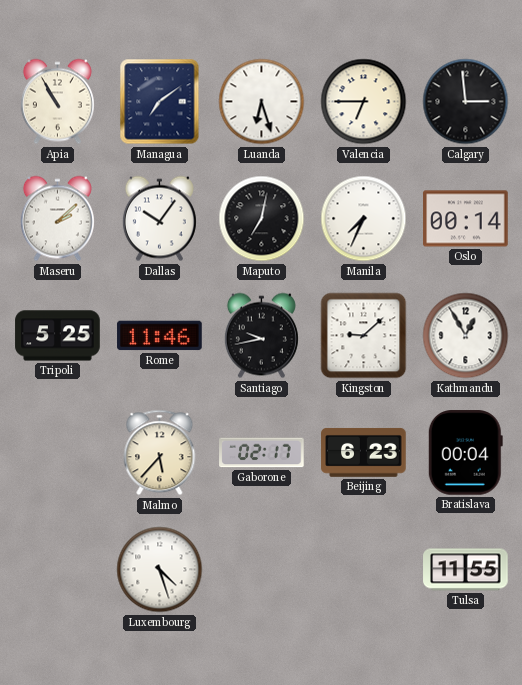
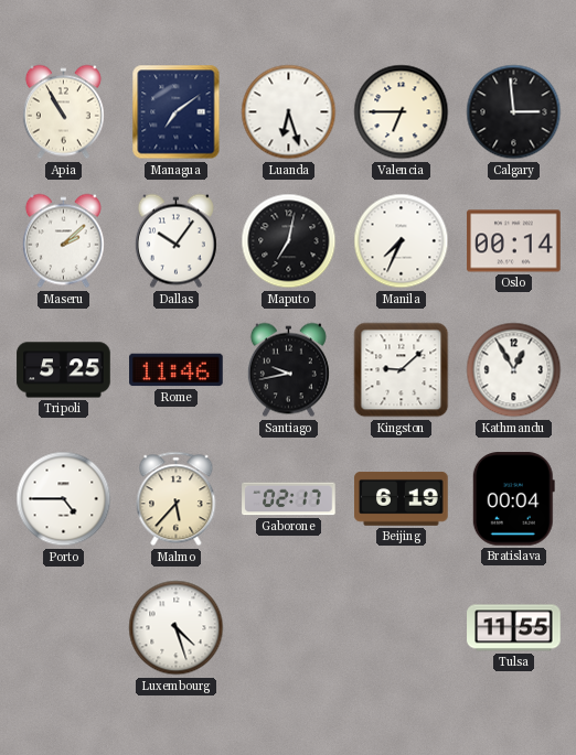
Porto: none -> 4:45 (64, 499)
Beijing: 6:23 -> 6:19 (402, 498)
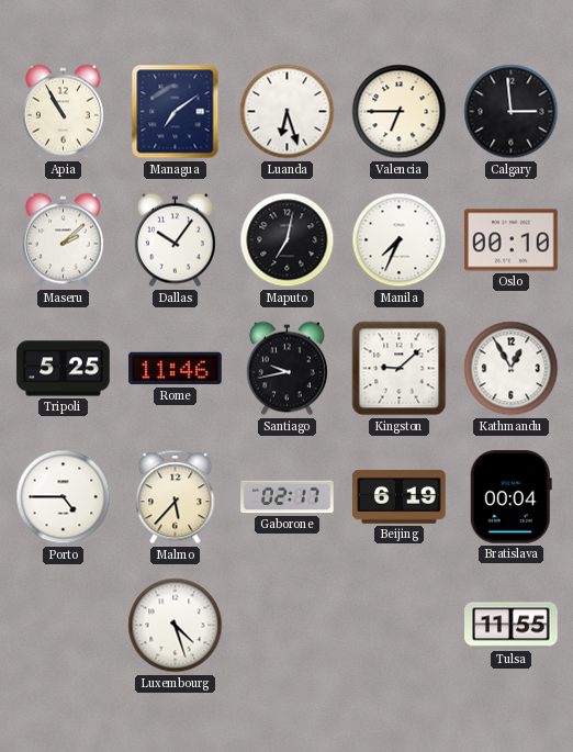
Oslo: 00:14 -> 00:10 (512, 240)
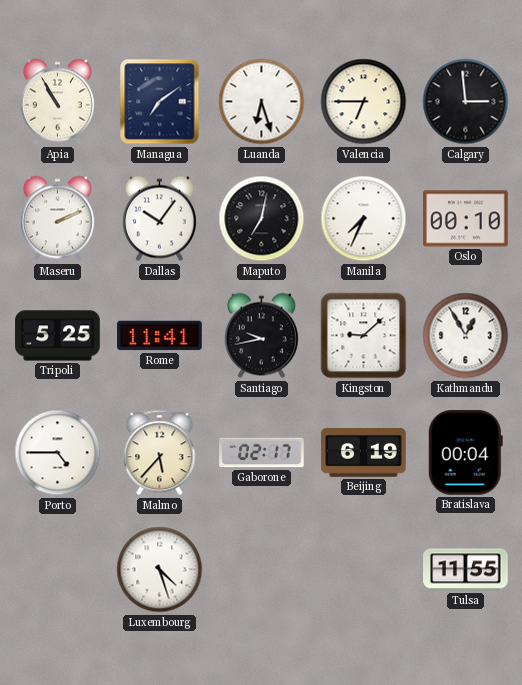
Maseru: 2:08 -> 2:11 (57, 219)
Rome: 11:46 -> 11:41 (160, 336)
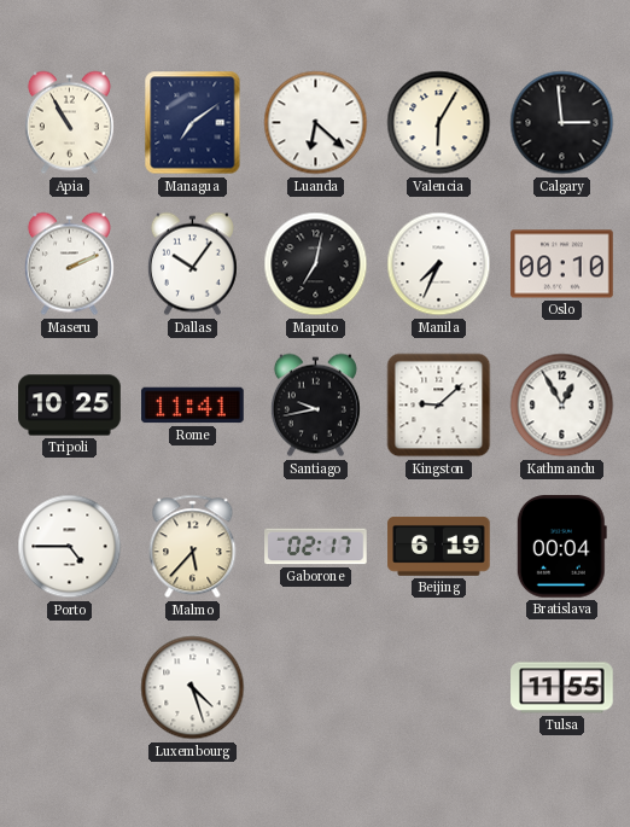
Luanda: 6:27 -> 6:22 (316, 123)
Valencia: 6:45 -> 6:05 (439, 123)
Tripoli: 5:25 -> 10:25 (70, 406)
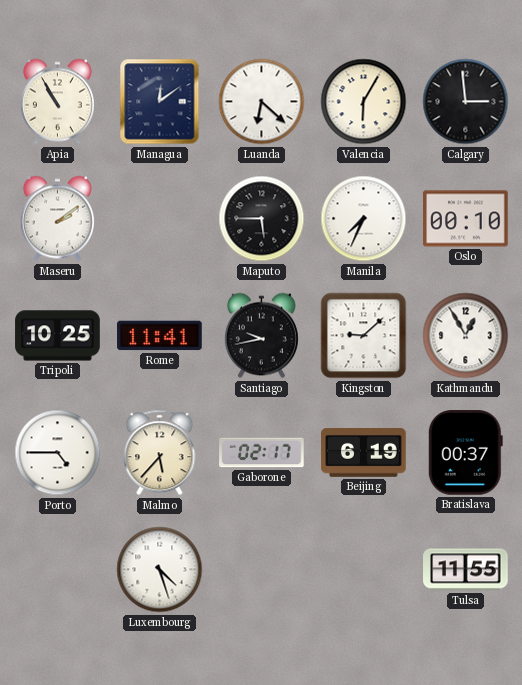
Managua: 7:09 -> 12:09 (160, 102)
Maseru: 2:11 -> 2:09 (57, 219)
Dallas: 10:06 -> none (192, 264)
Maputo: 7:02 -> 5:45 (262, 219)
Bratislava: 00:04 -> 00:37 (465, 453)
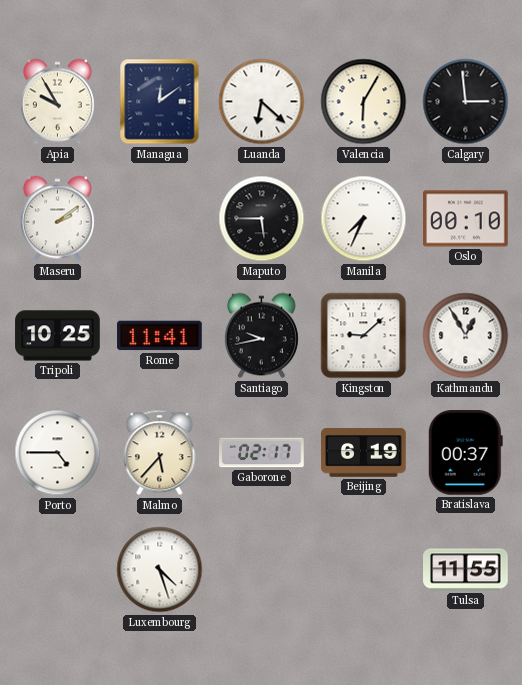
Apia: 10:55 -> 9:55 (57, 102)
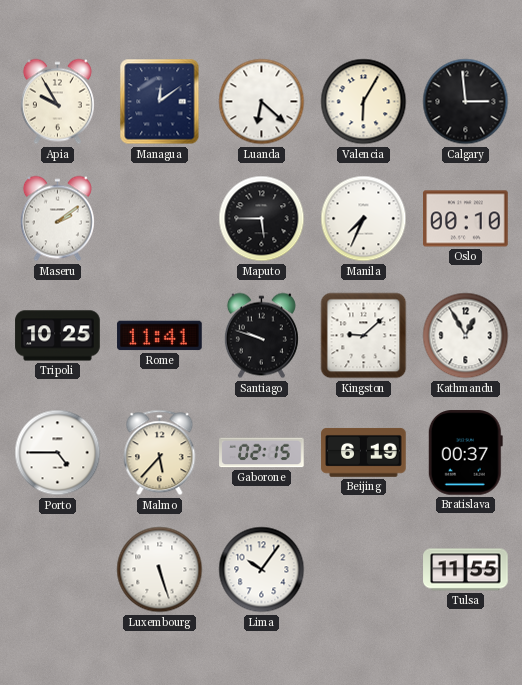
Santiago: 9:43 -> 9:48 (261, 336)
Gaborone: 02:17 -> 02:15 (262, 453)
Luxembourg: 4:27 -> 5:27 (160, 570)
Lima: none -> 10:06 (262, 570)
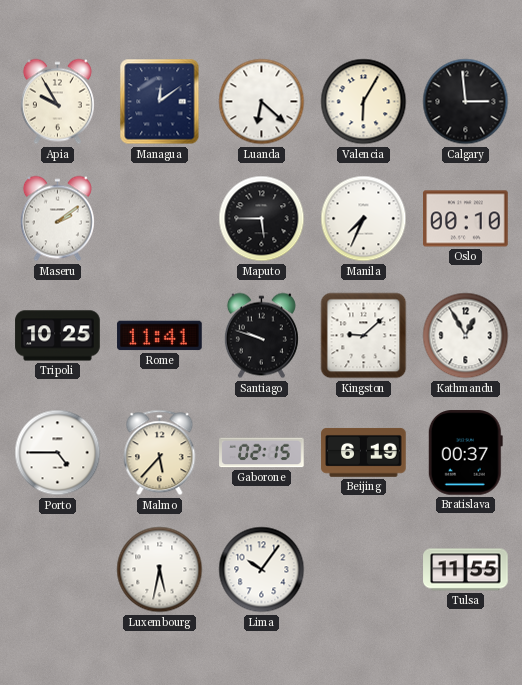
Luxembourg: 5:27 -> 5:32 (160, 570)
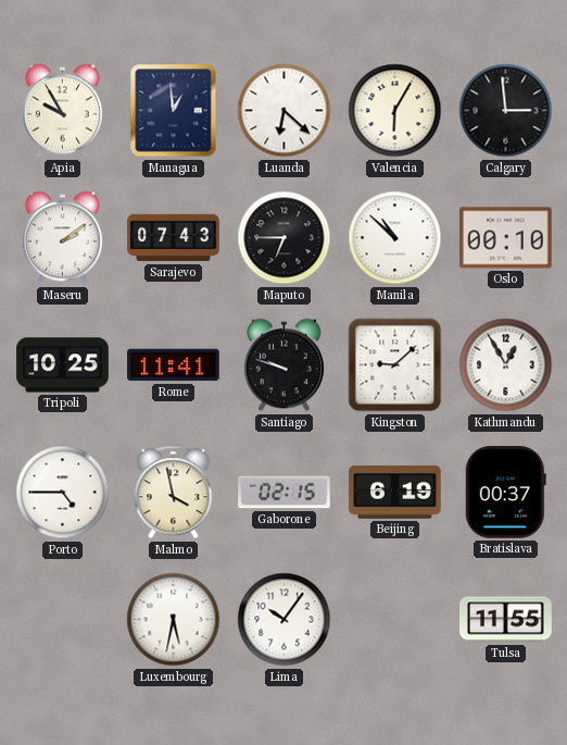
Managua: 12:09 -> 12:59 (174, 111)
Sarajevo: none -> 07:43 (174, 238)
Maputo: 5:45 -> 6:45 (285, 238)
Manila: 7:34 -> 10:52 (395, 238)
Malmo: 5:37 -> 3:58 (174, 493)
